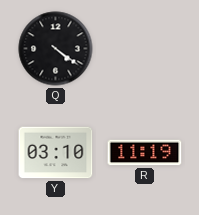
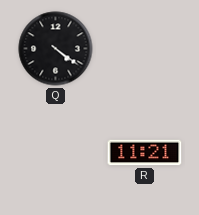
Y: 03:10 -> none (56, 153)
R: 11:19 -> 11:21 (145, 153)
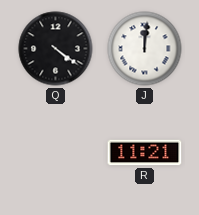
J: none -> 12:01 (145, 49)
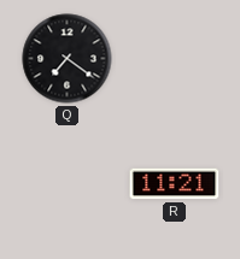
Q: 4:21 -> 7:21 (68, 59)
J: 12:01 -> none (145, 49)
